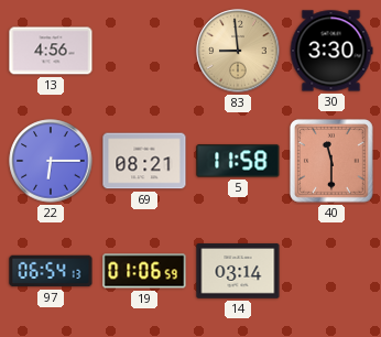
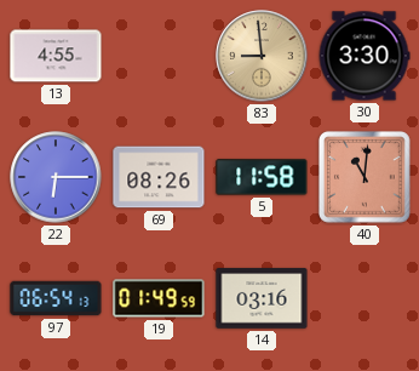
13: 4:56 -> 4:55 (56, 56)
69: 08:21 -> 08:26 (159, 177)
40: 11:30 -> 11:01 (365, 177)
19: 01:06 -> 01:49 (159, 298)
14: 03:14 -> 03:16 (262, 298)
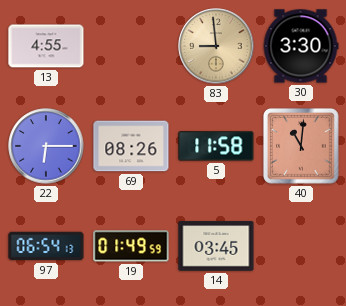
14: 03:16 -> 03:45 (216, 246)
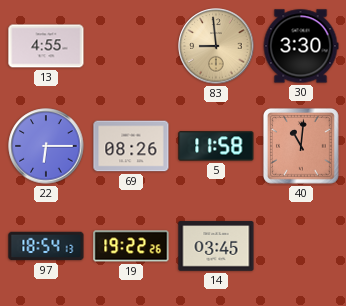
97: 06:54 -> 18:54 (46, 246)
19: 01:49 -> 19:22 (131, 246)
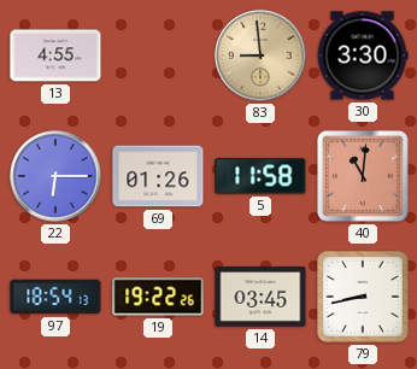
69: 08:26 -> 01:26 (158, 176)
79: none -> 8:43 (363, 297)
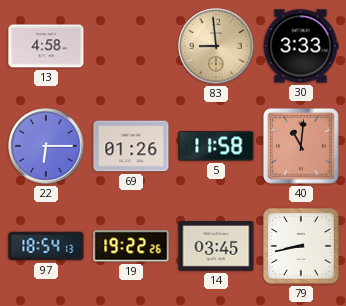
13: 4:55 -> 4:58 (46, 46)
30: 3:30 -> 3:33 (301, 46)
